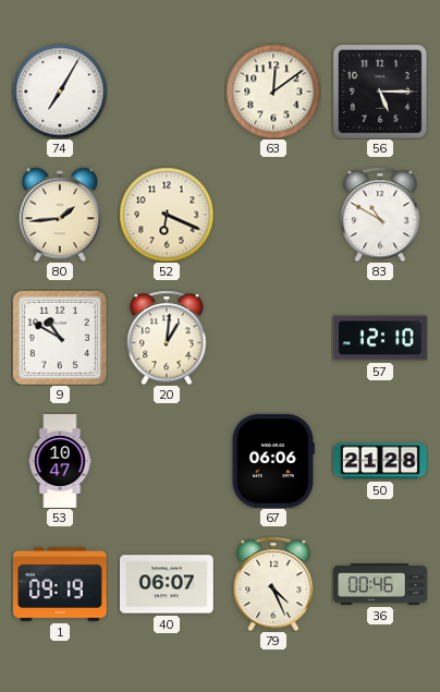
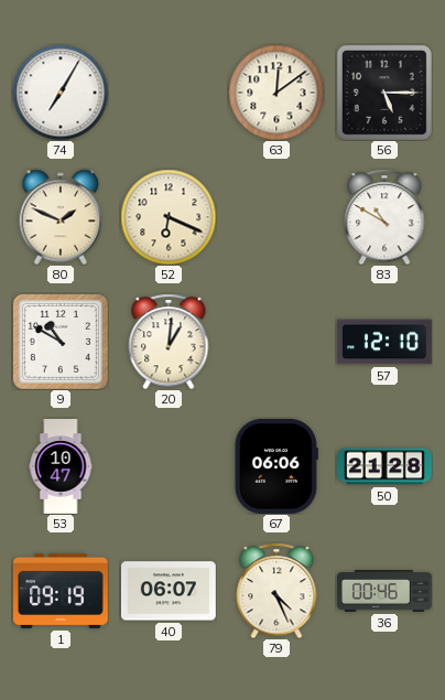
80: 1:44 -> 1:49 (61, 217)
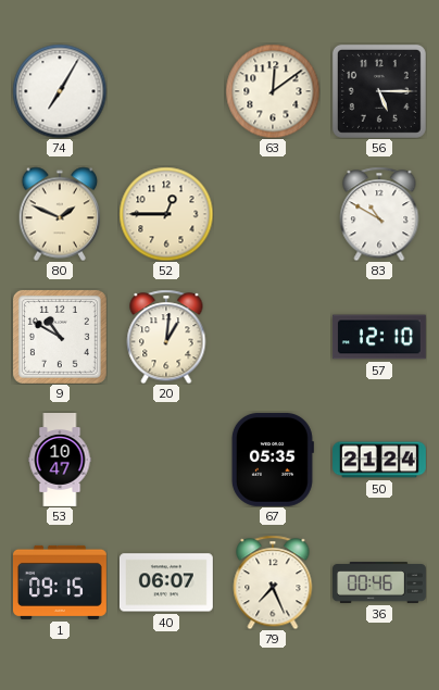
52: 6:19 -> 12:45 (166, 214)
67: 06:06 -> 05:35 (273, 460)
50: 21:28 -> 21:24 (380, 460)
1: 09:19 -> 09:15 (60, 582)
79: 4:26 -> 7:26 (273, 582)
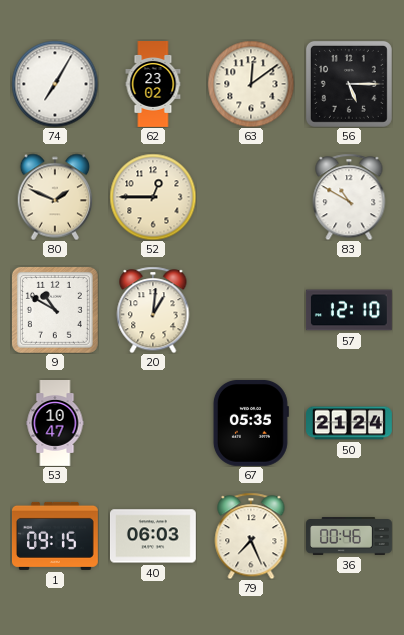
62: none -> 23:02 (153, 85)
40: 06:07 -> 06:03 (153, 536)
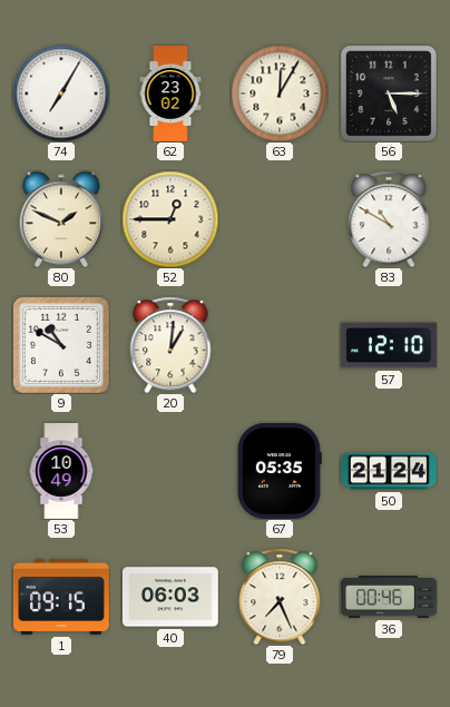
63: 12:09 -> 12:05 (280, 94)
53: 10:47 -> 10:49 (61, 472)
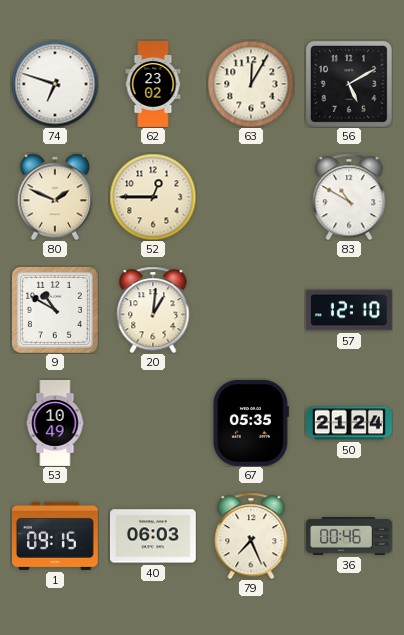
74: 7:05 -> 6:48 (55, 84)
56: 5:15 -> 5:10 (349, 84)
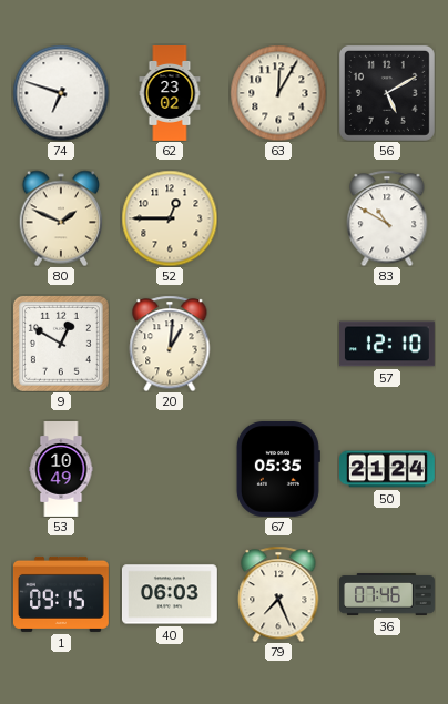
9: 10:50 -> 12:50 (61, 344)
36: 00:46 -> 07:46 (388, 595)
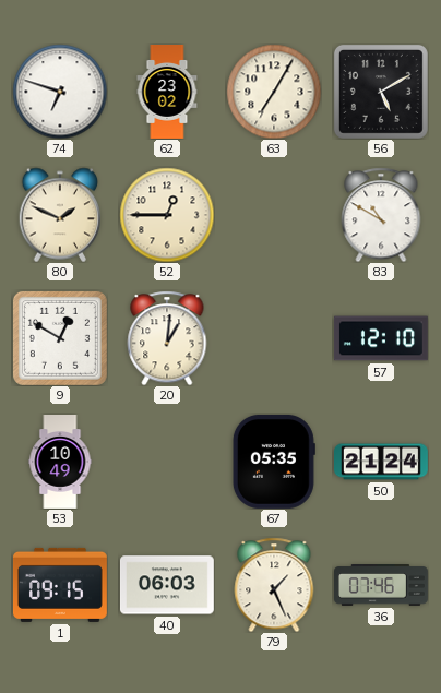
63: 12:05 -> 7:05 (274, 92)
79: 7:26 -> 1:26 (274, 585)
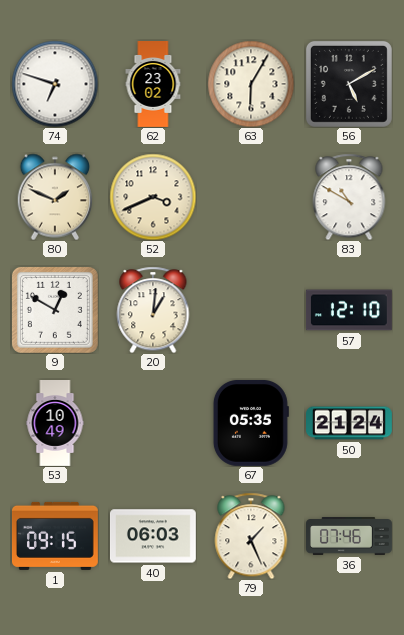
63: 7:05 -> 6:05 (251, 84)
52: 12:45 -> 3:41 (153, 197)
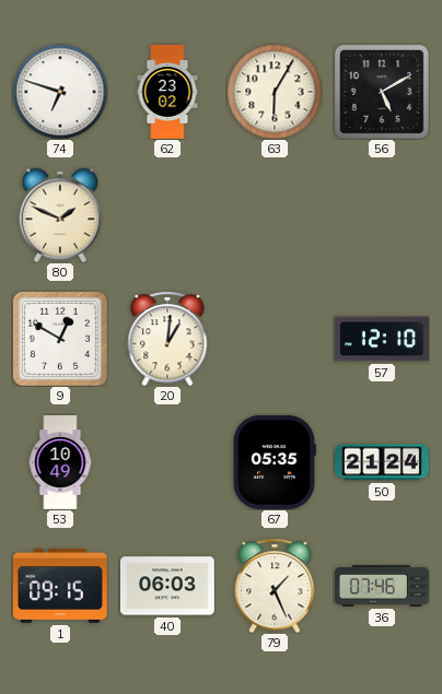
52: 3:41 -> none (153, 197)
83: 10:50 -> none (349, 197)
